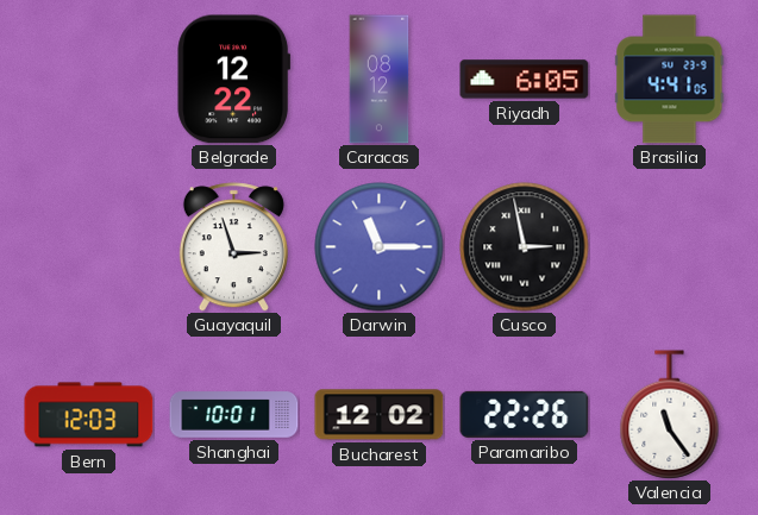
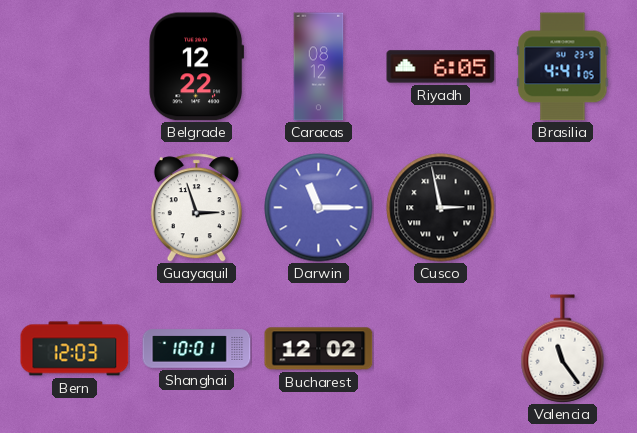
Paramaribo: 22:26 -> none (525, 414)
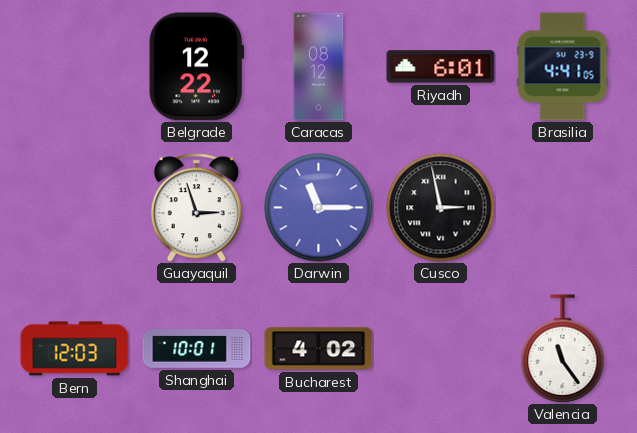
Riyadh: 6:05 -> 6:01 (441, 67)
Bucharest: 12:02 -> 4:02 (319, 349)
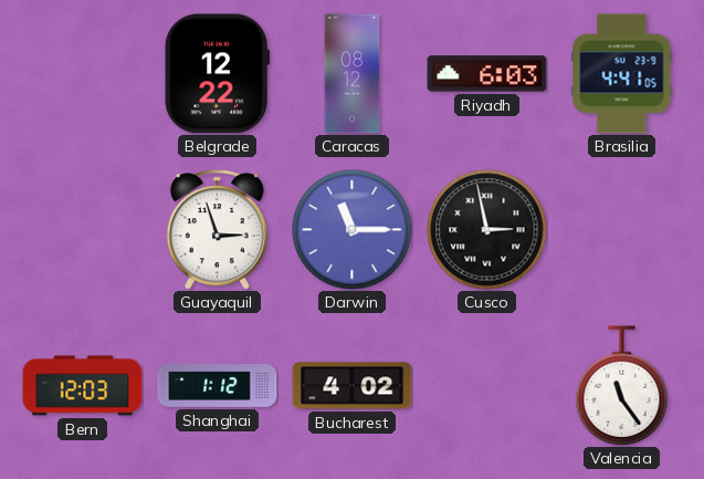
Riyadh: 6:01 -> 6:03 (487, 74)
Shanghai: 10:01 -> 1:12 (218, 386)
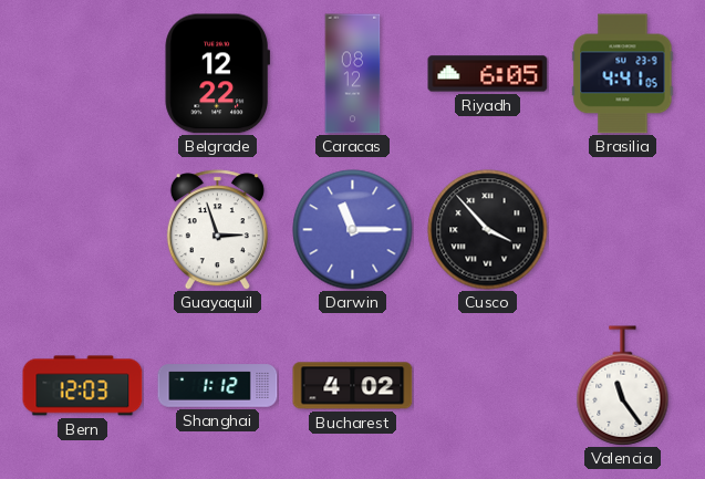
Riyadh: 6:03 -> 6:05 (488, 74)
Cusco: 2:58 -> 3:53 (488, 230)
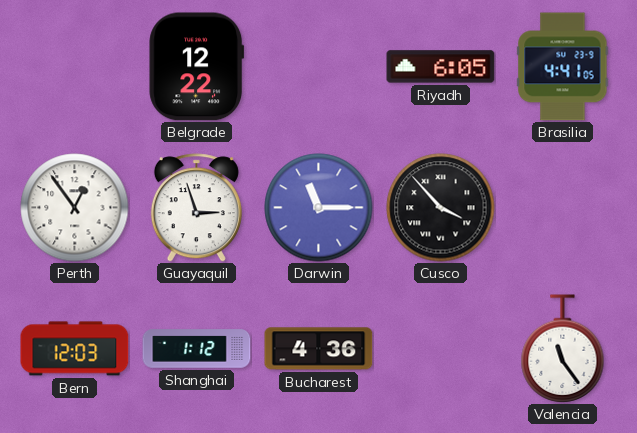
Caracas: 08:12 -> none (353, 74)
Perth: none -> 12:54 (75, 208)
Bucharest: 4:02 -> 4:36 (319, 349)
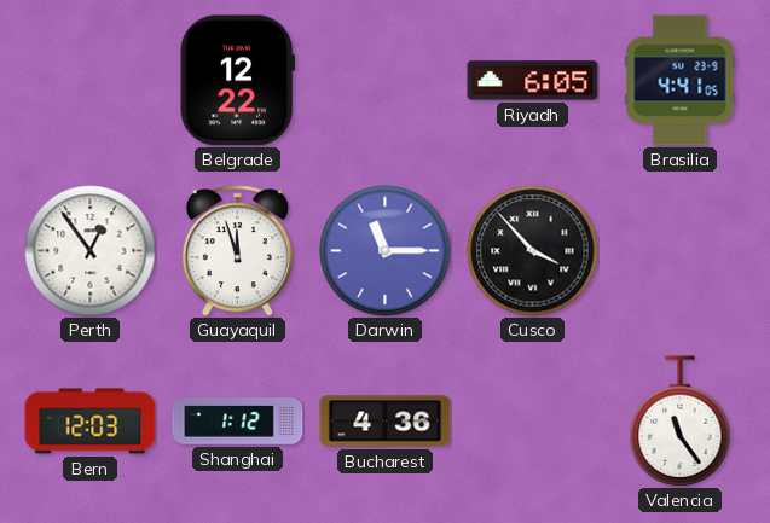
Guayaquil: 2:57 -> 11:57 (237, 251)
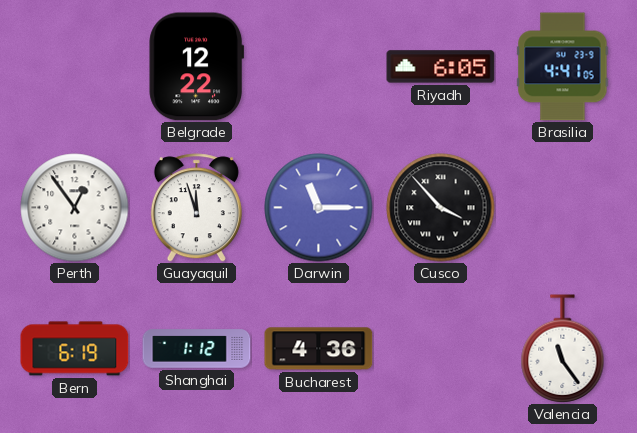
Bern: 12:03 -> 6:19 (75, 349)
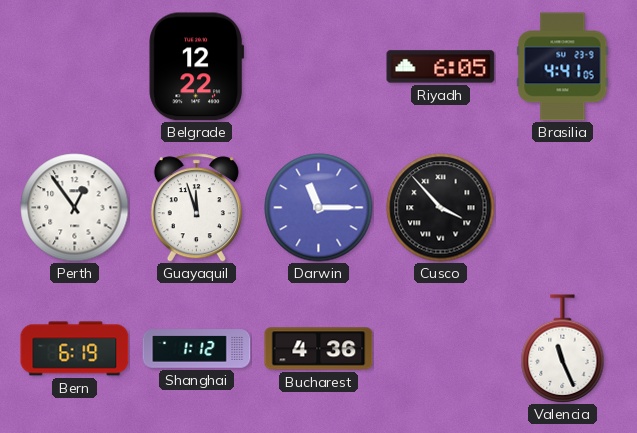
Valencia: 11:24 -> 11:26 (563, 349)
